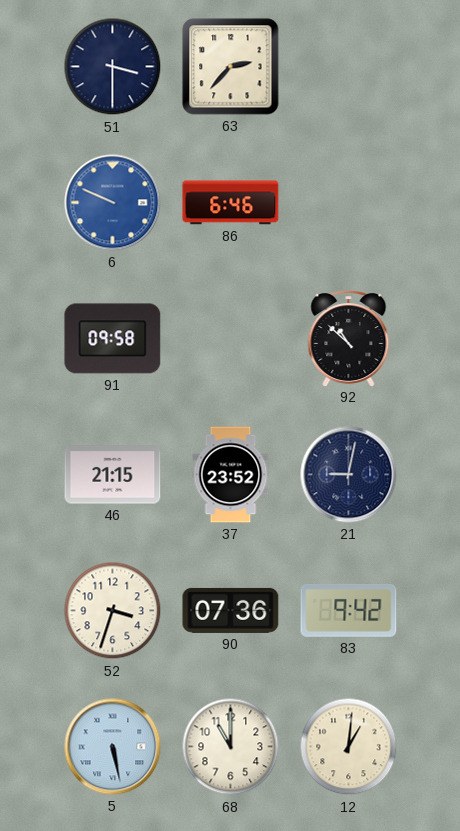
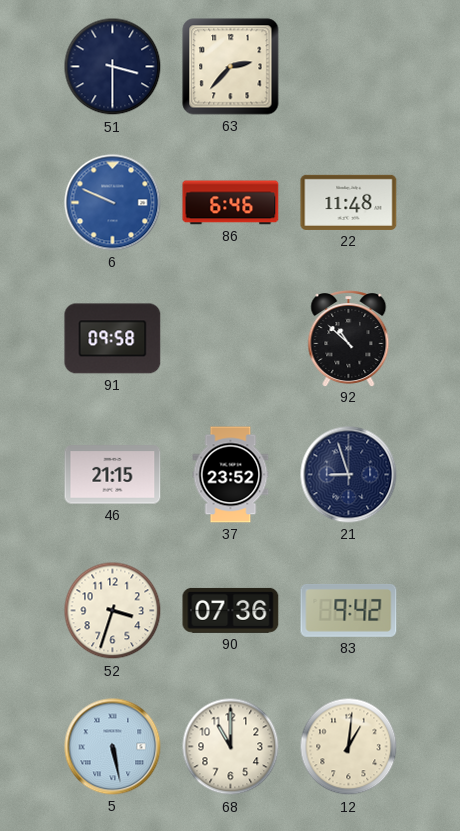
22: none -> 11:48 (349, 202)
21: 9:02 -> 8:57 (349, 475)
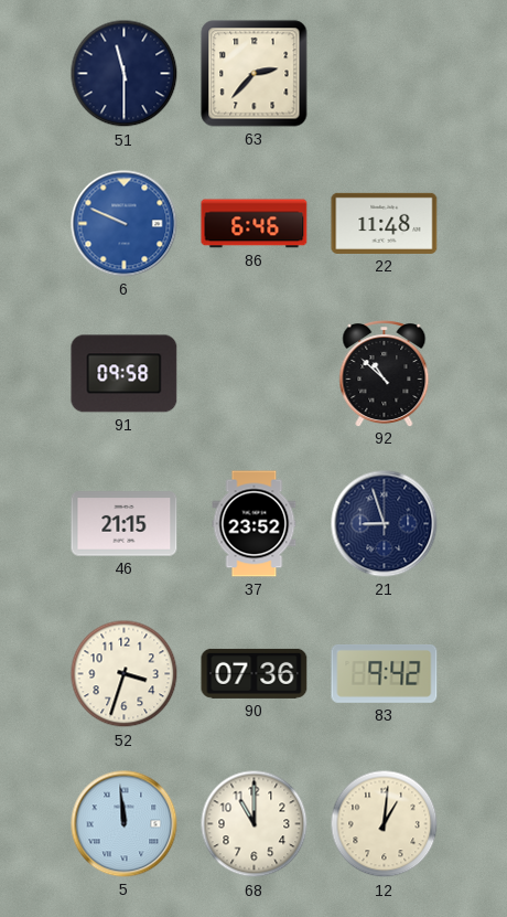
51: 3:30 -> 11:30 (125, 74)
5: 5:28 -> 11:59 (125, 824)
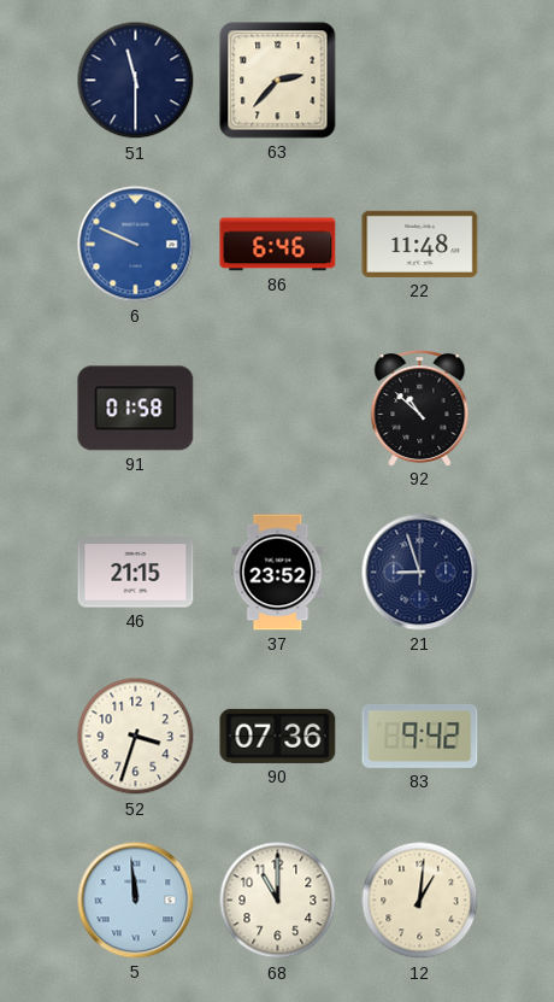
91: 09:58 -> 01:58 (136, 409)
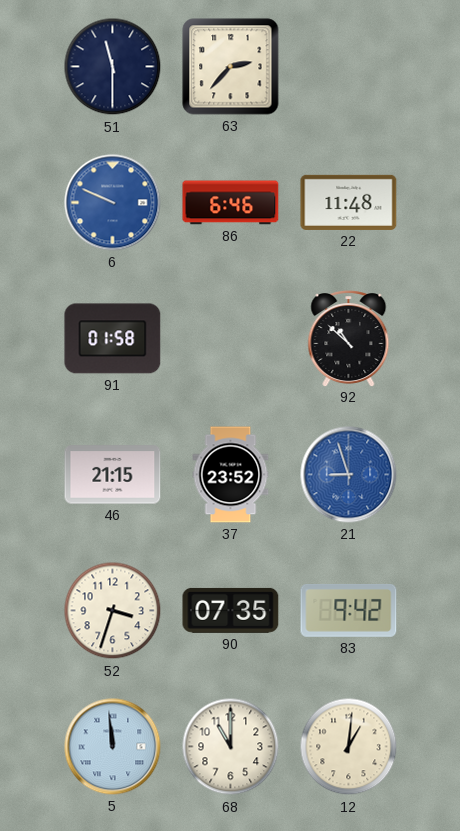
21 dial: navy -> blue (349, 475)
90: 07:36 -> 07:35 (231, 610)
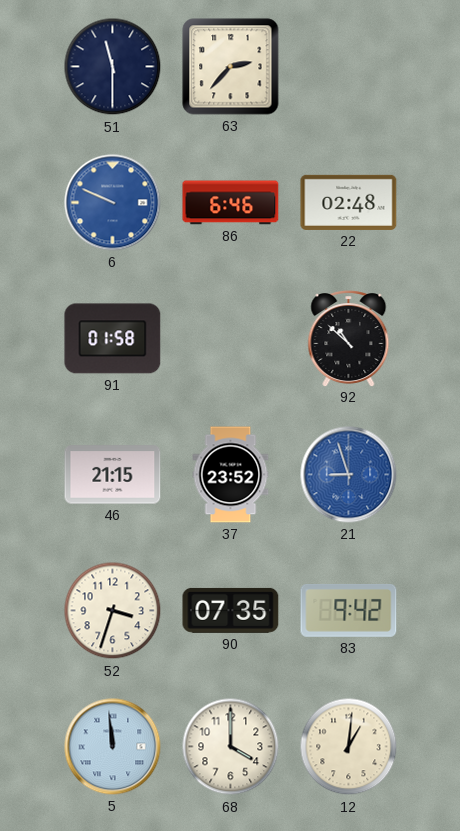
22: 11:48 -> 02:48 (349, 202)
68: 11:00 -> 4:00 (231, 747)
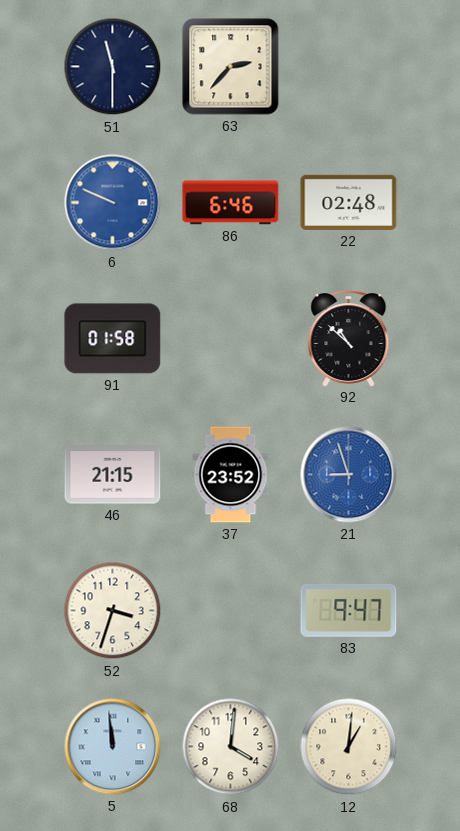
90: 07:35 -> none (231, 610)
83: 9:42 -> 9:47 (349, 610)
68: 4:00 -> 4:01 (231, 747)
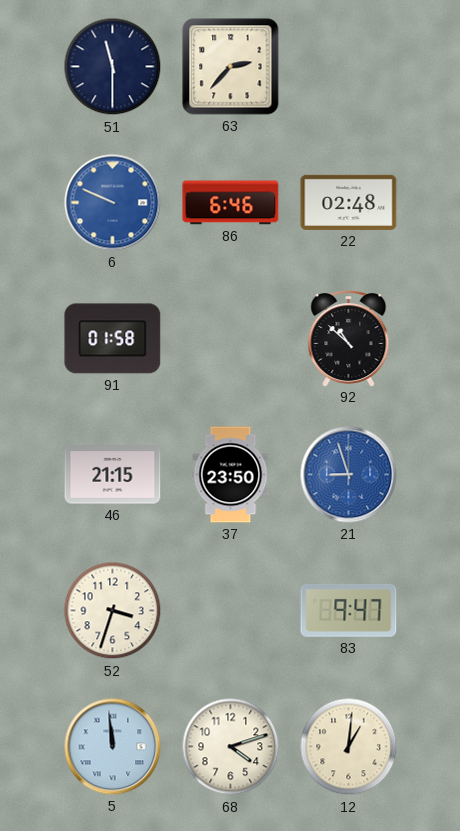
37: 23:52 -> 23:50 (231, 475)
68: 4:01 -> 4:12 (231, 747)
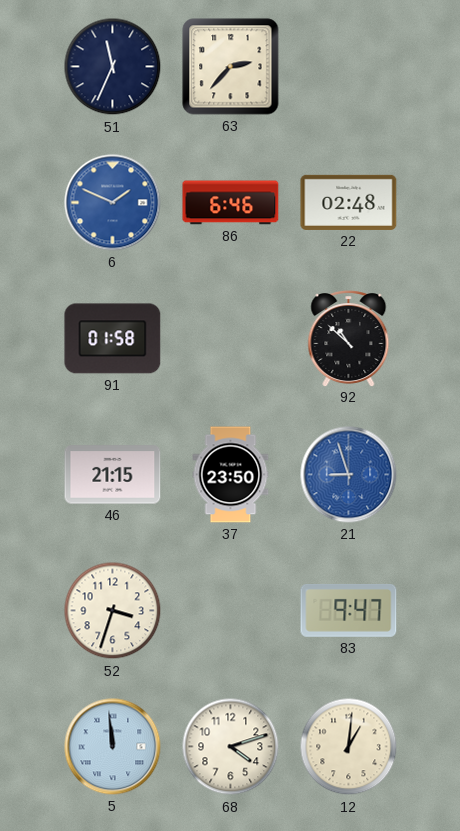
51: 11:30 -> 11:34 (113, 67)
6: 9:49 -> 1:49 (113, 203)
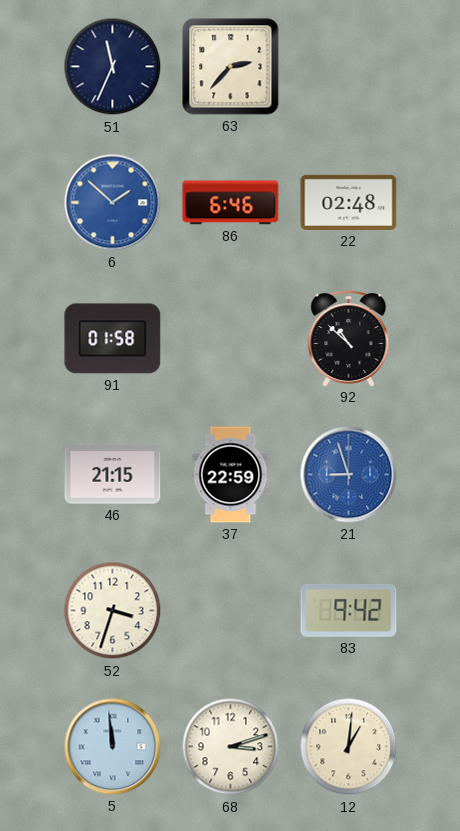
6: 1:49 -> 1:52 (113, 203)
37: 23:50 -> 22:59 (231, 475)
83: 9:47 -> 9:42 (349, 610)
68: 4:12 -> 3:12 (231, 747)
